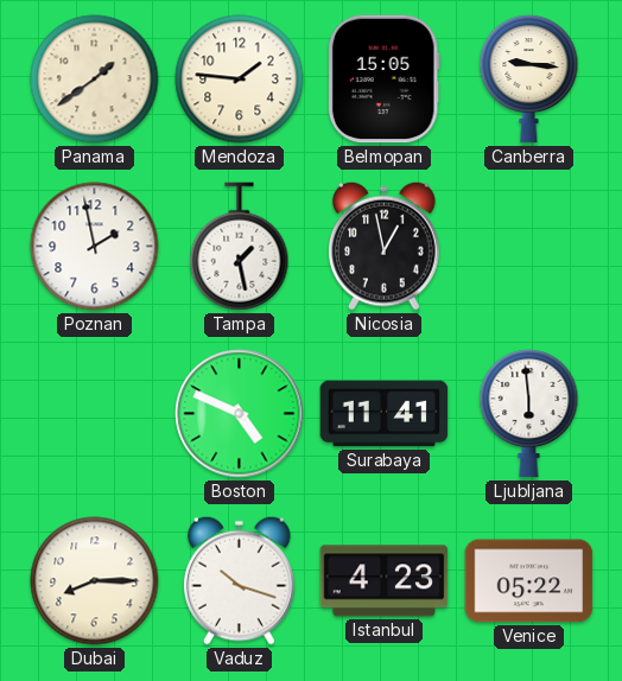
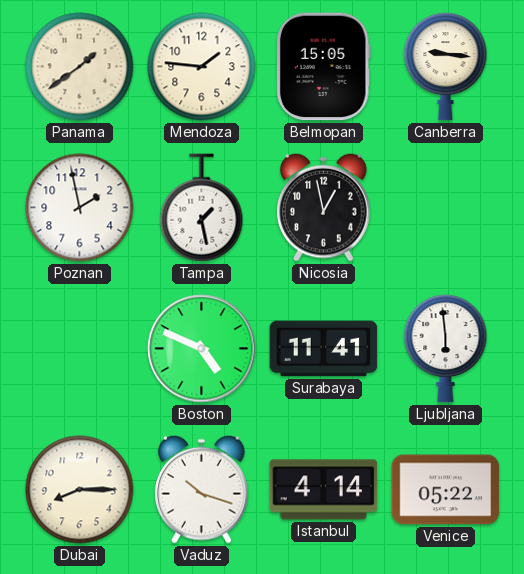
Istanbul: 4:23 -> 4:14 (324, 490)
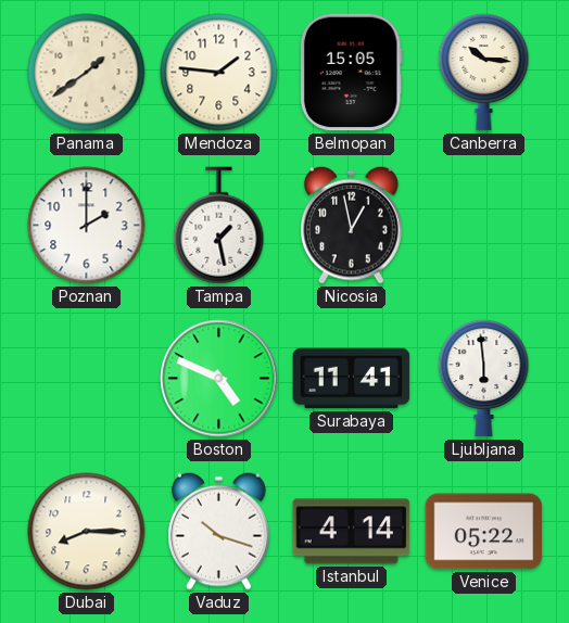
Canberra: 9:16 -> 10:16 (484, 73)
Poznan: 1:58 -> 2:00 (87, 226)
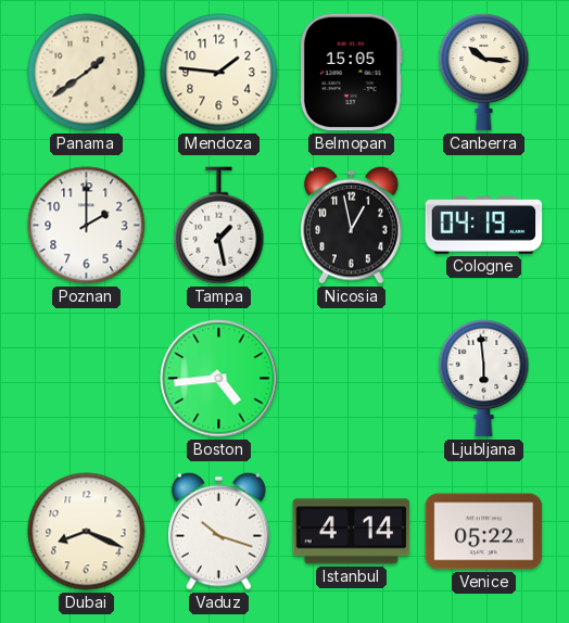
Cologne: none -> 04:19 (484, 226)
Boston: 4:49 -> 4:44 (219, 379)
Surabaya: 11:41 -> none (352, 379)
Dubai: 8:15 -> 8:19 (87, 532)
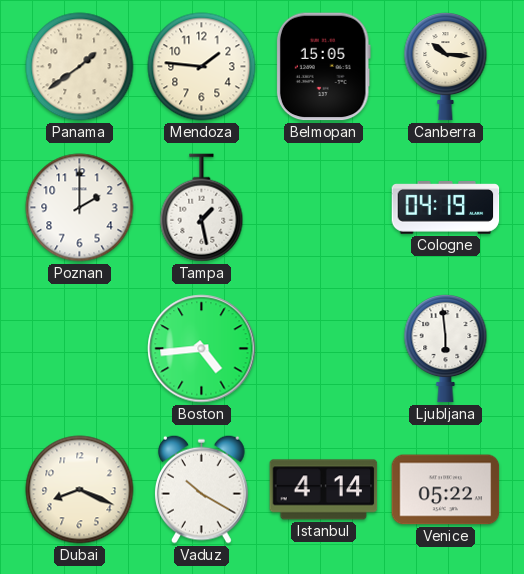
Nicosia: 12:58 -> none (352, 225)
Vaduz: 10:18 -> 10:20 (202, 489)
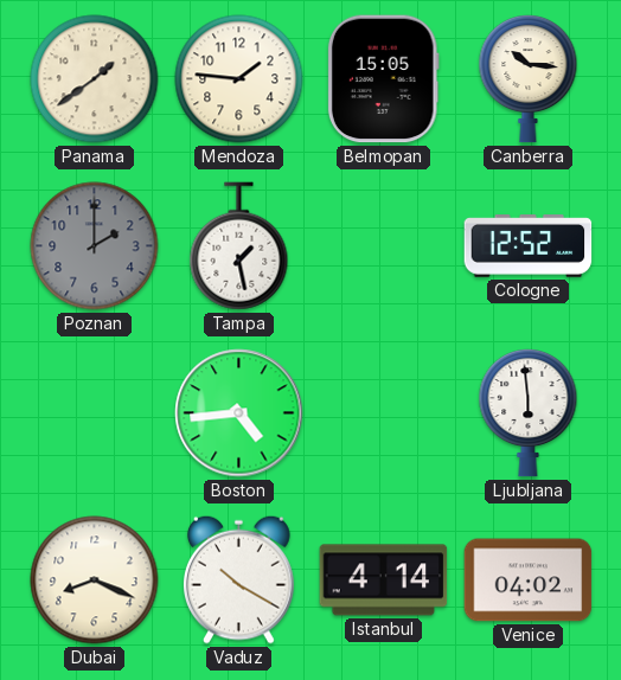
Poznan dial: white -> grey (95, 246)
Cologne: 04:19 -> 12:52 (529, 246)
Venice: 05:22 -> 04:02 (529, 580)
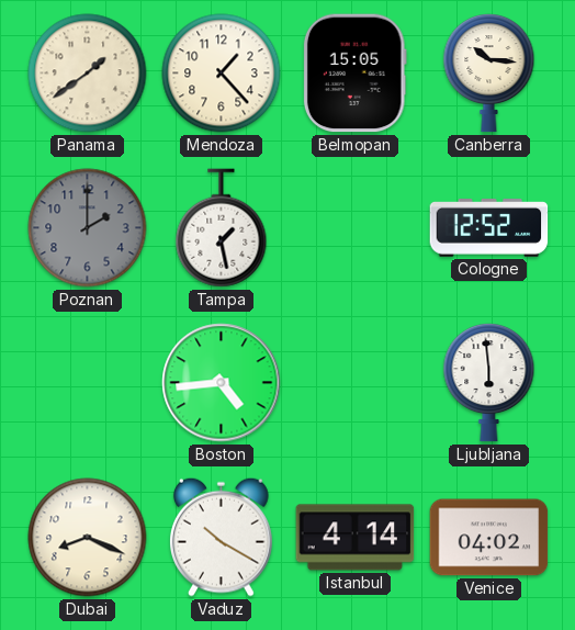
Mendoza: 1:46 -> 1:23 (222, 74)
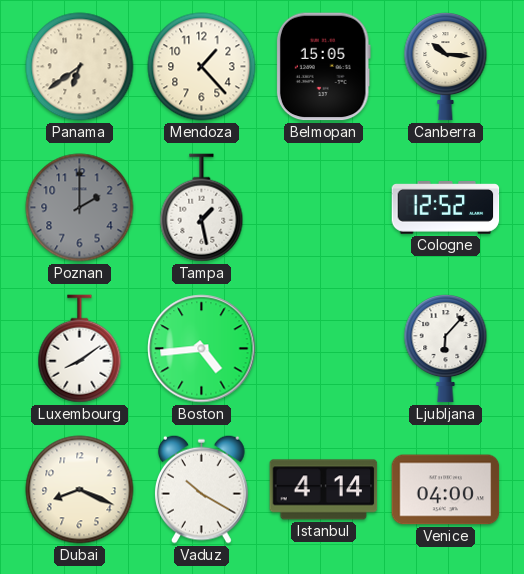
Panama: 1:39 -> 6:39 (80, 67)
Luxembourg: none -> 8:09 (80, 349)
Ljubljana: 5:59 -> 6:07 (446, 349)
Venice: 04:02 -> 04:00 (446, 490)
